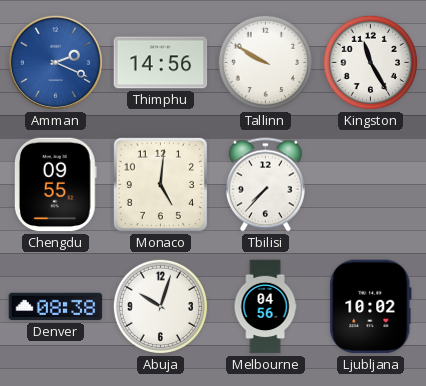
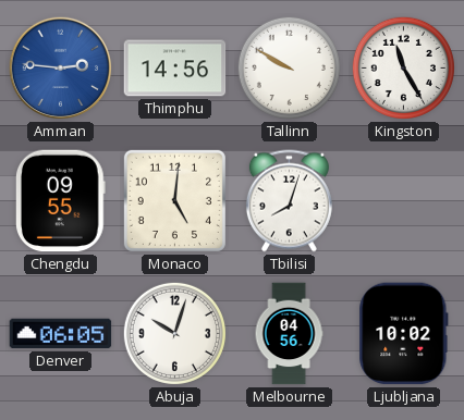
Amman: 2:19 -> 2:46 (61, 69)
Tbilisi: 7:37 -> 8:03 (289, 201)
Denver: 08:38 -> 06:05 (61, 334)
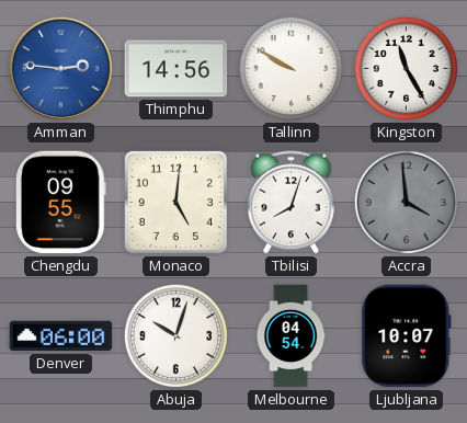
Accra: none -> 3:59 (406, 202)
Denver: 06:05 -> 06:00 (61, 336)
Melbourne: 04:56 -> 04:54 (291, 336)
Ljubljana: 10:02 -> 10:07 (407, 336)
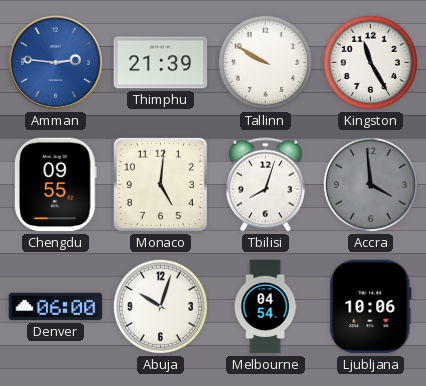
Thimphu: 14:56 -> 21:39 (161, 63)
Ljubljana: 10:07 -> 10:06 (371, 307)
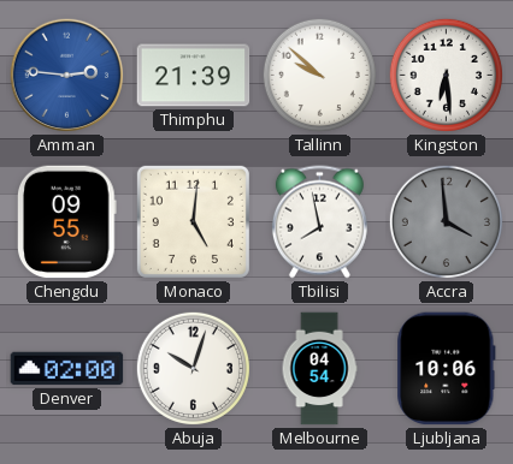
Tallinn: 9:50 -> 9:52 (319, 75)
Kingston: 11:25 -> 6:29 (446, 75)
Tbilisi: 8:03 -> 7:58 (319, 222)
Denver: 06:00 -> 02:00 (67, 369)
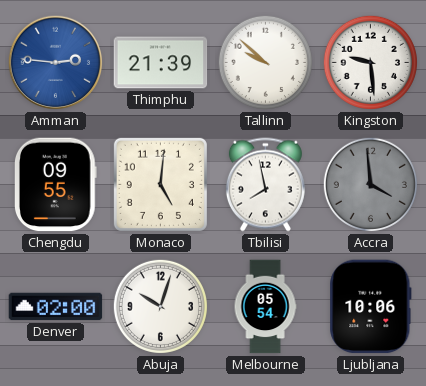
Kingston: 6:29 -> 9:29 (370, 62)
Melbourne: 04:54 -> 05:54 (265, 307)
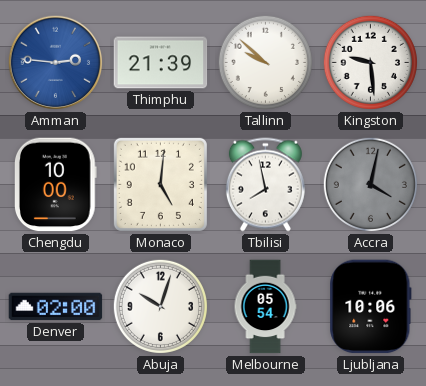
Chengdu: 09:55 -> 10:00 (56, 185)
Accra: 3:59 -> 4:02 (370, 184)
